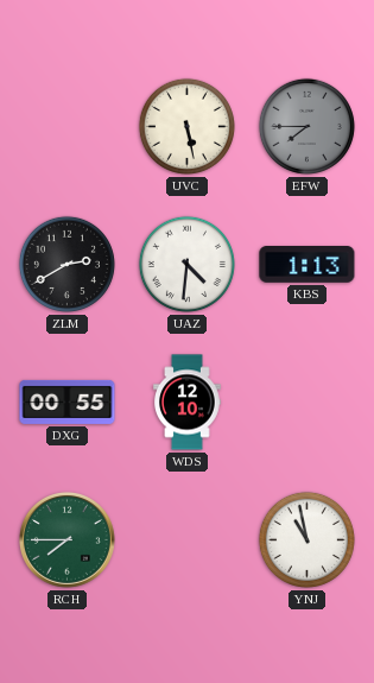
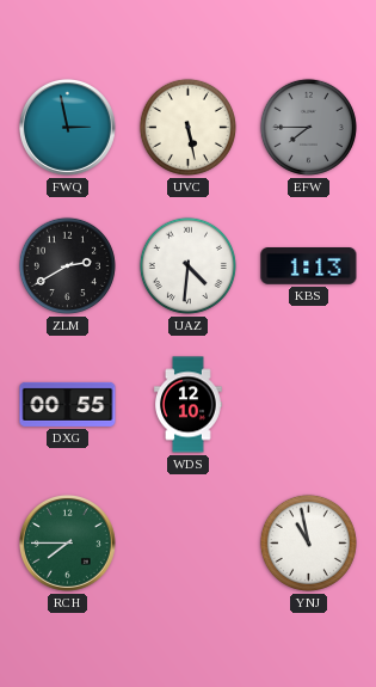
FWQ: none -> 2:58 (67, 127)
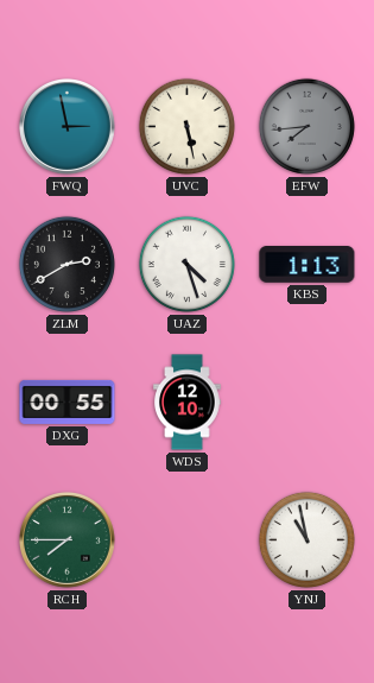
EFW: 7:45 -> 7:44 (306, 126)
UAZ: 4:31 -> 4:27 (186, 264)
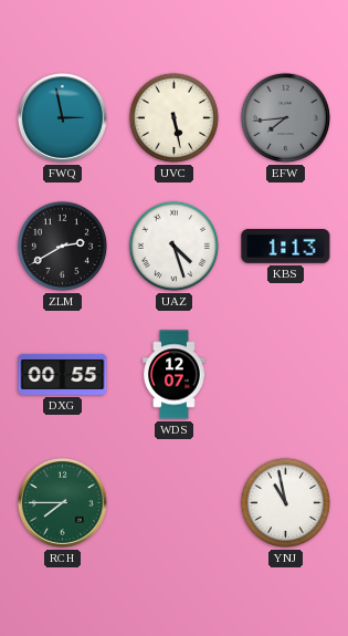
WDS: 12:10 -> 12:07 (175, 375)
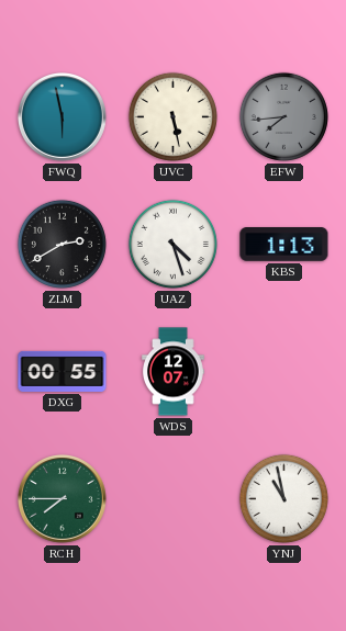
FWQ: 2:58 -> 5:58 (62, 116)
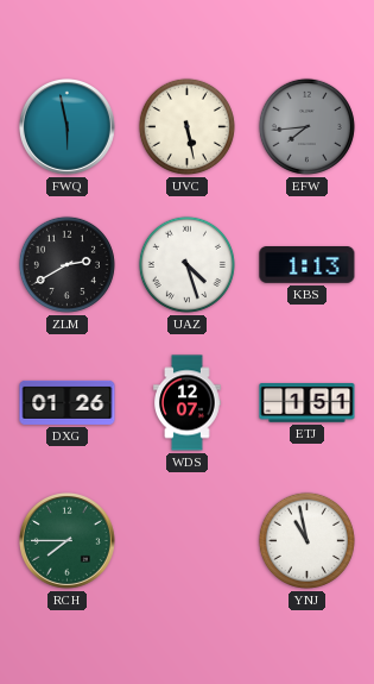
DXG: 00:55 -> 01:26 (68, 402)
ETJ: none -> 1:51 (308, 403)
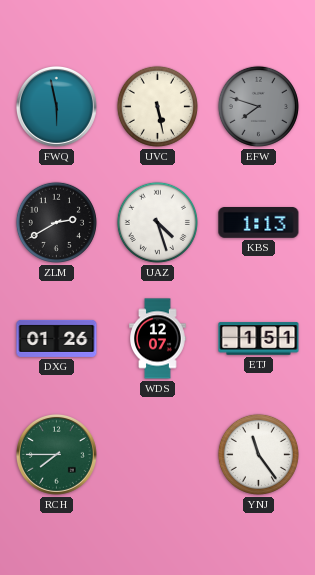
EFW: 7:44 -> 7:48 (258, 106)
YNJ: 10:58 -> 11:24 (258, 454)
